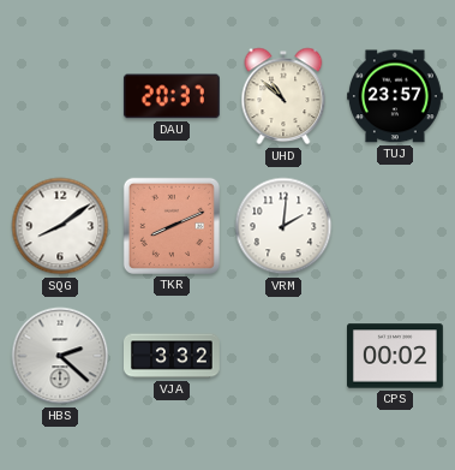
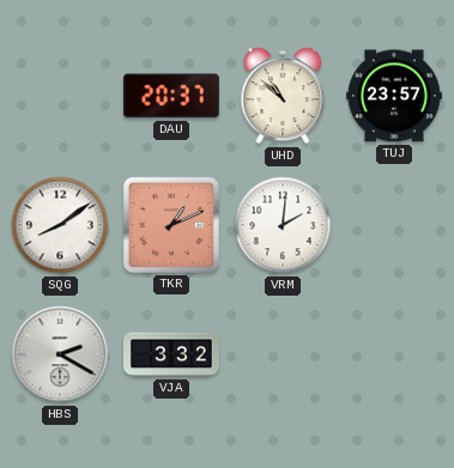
TKR: 8:11 -> 1:11 (171, 225)
HBS: 2:22 -> 2:20 (60, 354)
CPS: 00:02 -> none (396, 356)
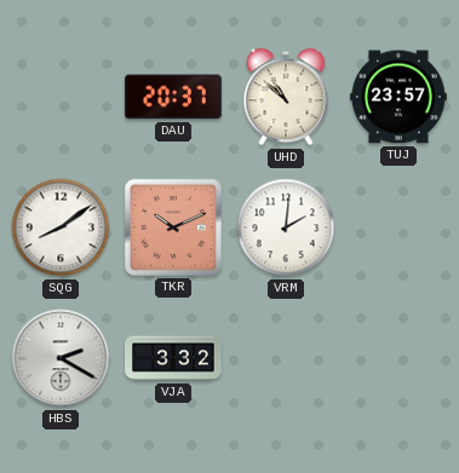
TKR: 1:11 -> 10:11 (173, 227)
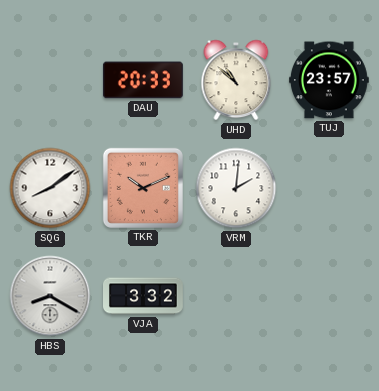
DAU: 20:37 -> 20:33 (143, 80)
HBS: 2:20 -> 8:20 (50, 296)
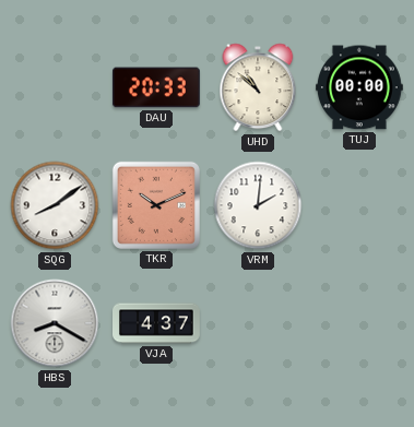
TUJ: 23:57 -> 00:00 (359, 87)
VJA: 3:32 -> 4:37 (157, 323)
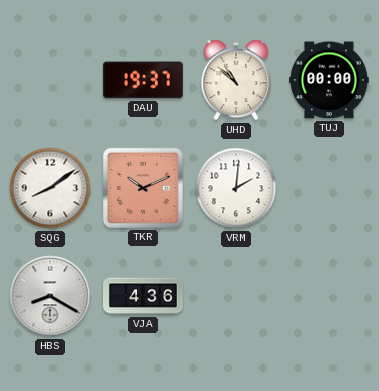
DAU: 20:33 -> 19:37 (143, 80)
VJA: 4:37 -> 4:36 (144, 296)
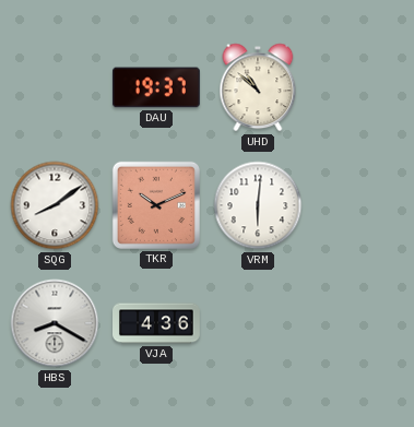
TUJ: 00:00 -> none (329, 80)
VRM: 2:01 -> 6:01 (258, 205)
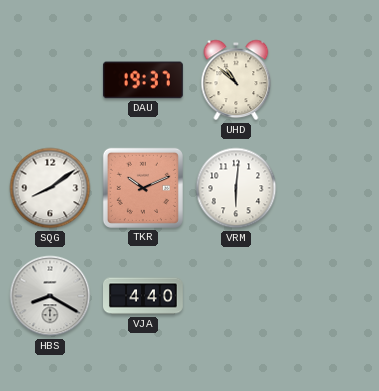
VJA: 4:36 -> 4:40 (144, 296)
